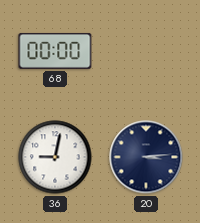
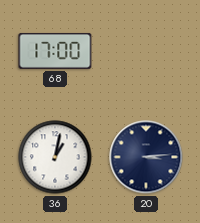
68: 00:00 -> 17:00 (55, 51)
36: 9:02 -> 1:02 (55, 157)
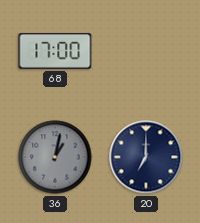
36 dial: white -> grey (55, 157)
20: 3:14 -> 7:00 (146, 157)
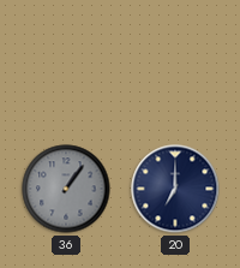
68: 17:00 -> none (55, 51)
36: 1:02 -> 1:06 (66, 189)
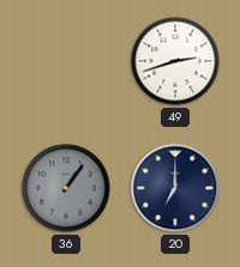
49: none -> 2:42 (175, 61)
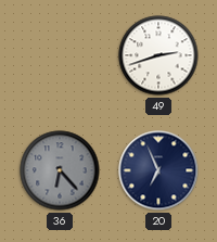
36: 1:06 -> 6:23 (60, 170)
20: 7:00 -> 6:56 (158, 170)
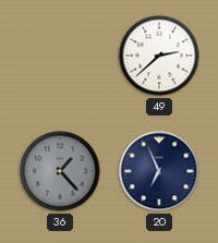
49: 2:42 -> 2:38 (159, 56)
36: 6:23 -> 1:23 (60, 171)
